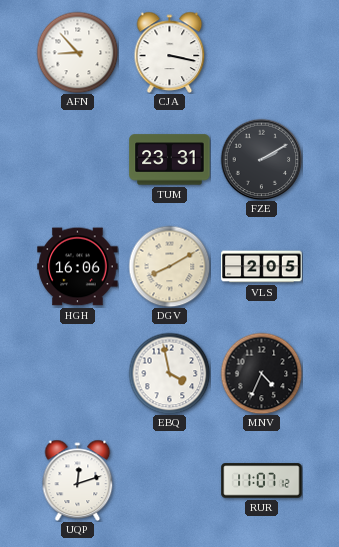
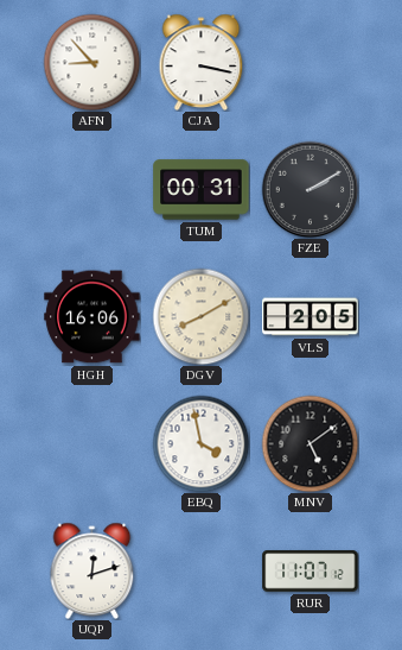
TUM: 23:31 -> 00:31 (202, 190)
MNV: 4:34 -> 5:09 (310, 443)
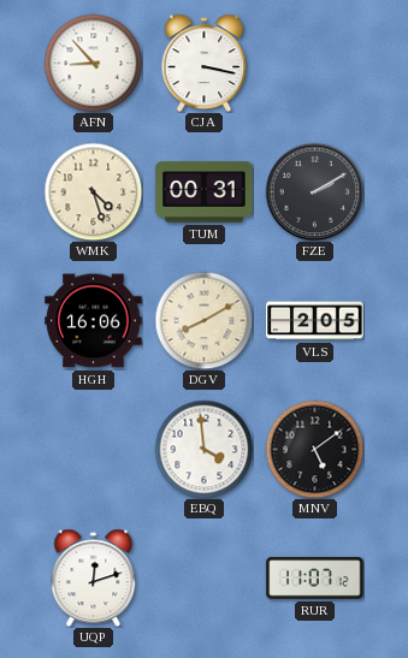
WMK: none -> 4:27 (93, 191)
EBQ: 3:58 -> 3:59 (203, 449)
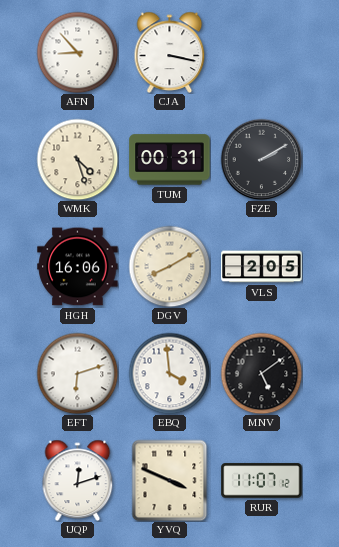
EFT: none -> 6:12 (77, 373)
YVQ: none -> 3:49 (170, 480)
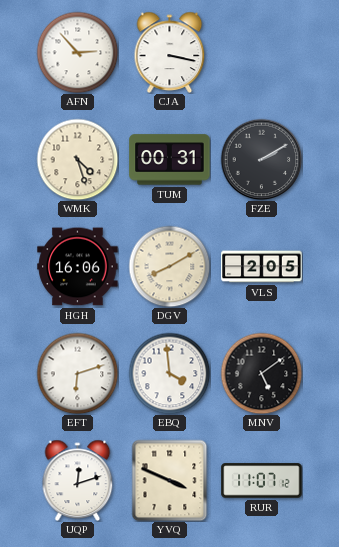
AFN: 8:53 -> 2:53 (77, 52)
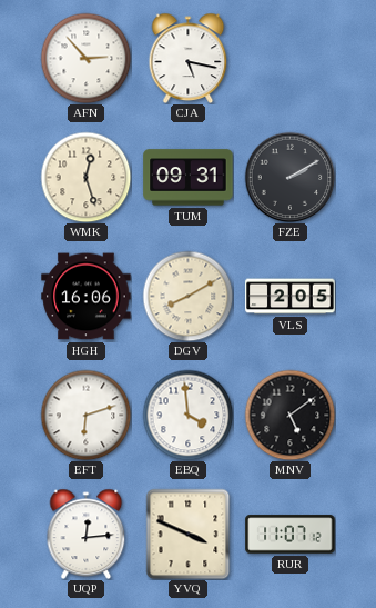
CJA: 3:17 -> 5:17 (189, 58)
WMK: 4:27 -> 12:27 (85, 177)
TUM: 00:31 -> 09:31 (189, 178)
UQP: 12:12 -> 12:14 (87, 534)
